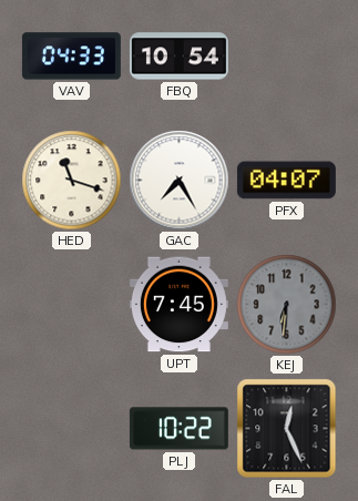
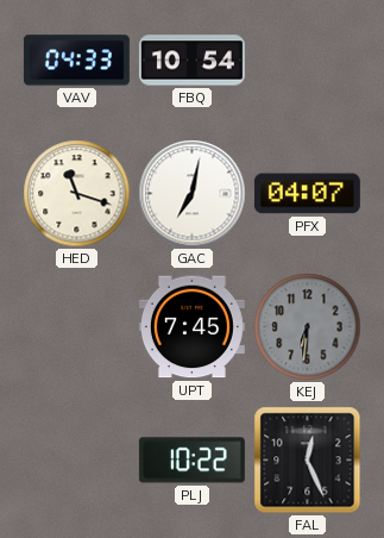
GAC: 7:25 -> 7:02 (193, 194)
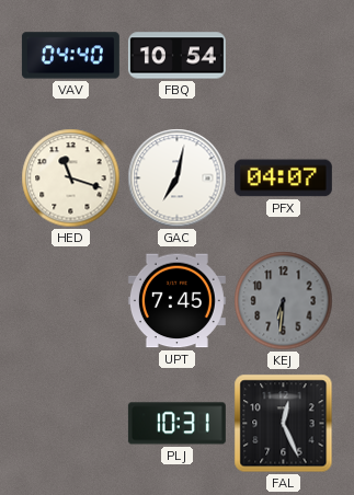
VAV: 04:33 -> 04:40 (70, 56)
PLJ: 10:22 -> 10:31 (176, 424)
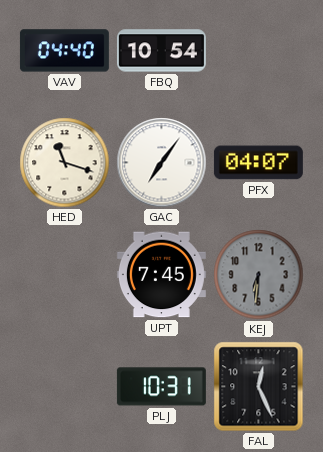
GAC: 7:02 -> 7:06 (162, 163)
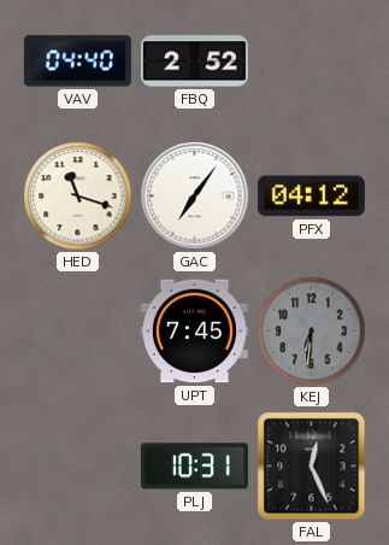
FBQ: 10:54 -> 2:52 (194, 61)
PFX: 04:07 -> 04:12 (311, 197)
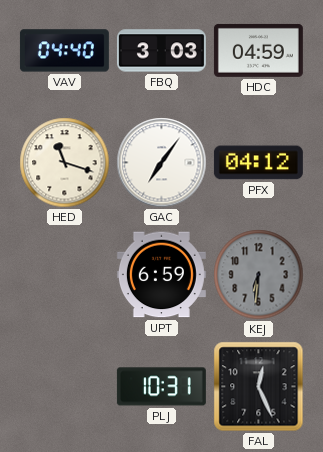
FBQ: 2:52 -> 3:03 (161, 51)
HDC: none -> 04:59 (258, 50)
UPT: 7:45 -> 6:59 (161, 275)
